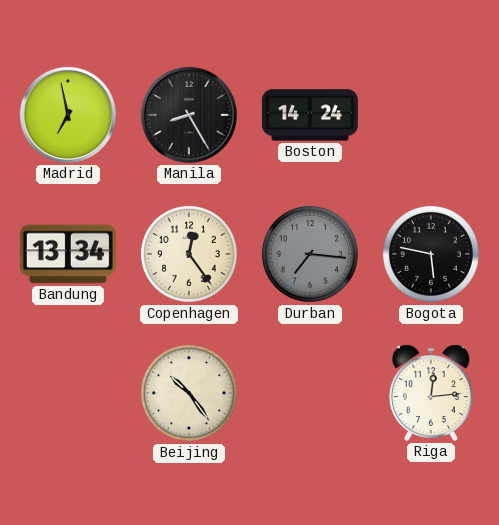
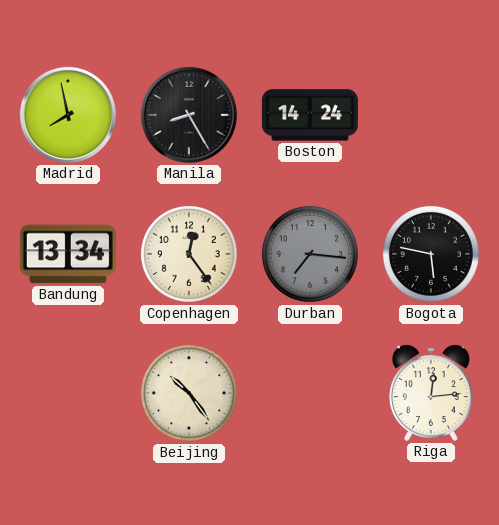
Madrid: 6:58 -> 7:58 (68, 115)
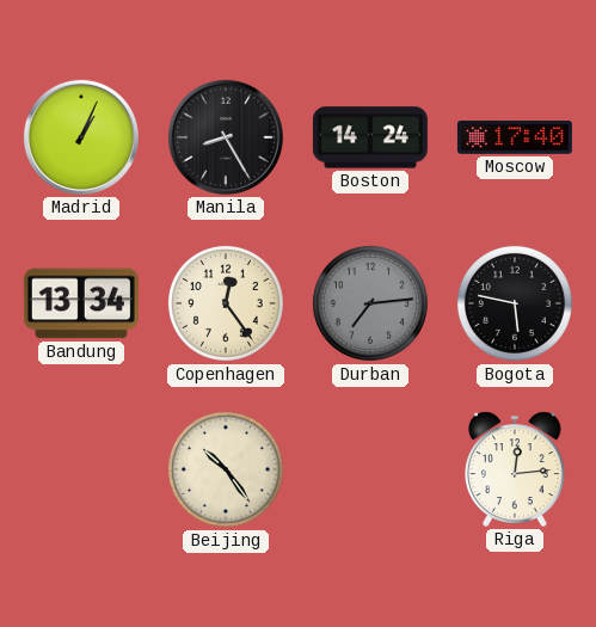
Madrid: 7:58 -> 1:04 (81, 137)
Moscow: none -> 17:40 (515, 139)
Durban: 7:16 -> 7:14 (370, 303)
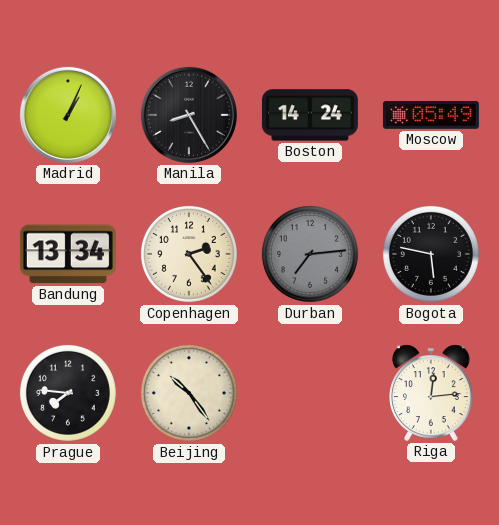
Moscow: 17:40 -> 05:49 (431, 116)
Copenhagen: 12:24 -> 2:24 (189, 254)
Prague: none -> 7:46 (68, 393)
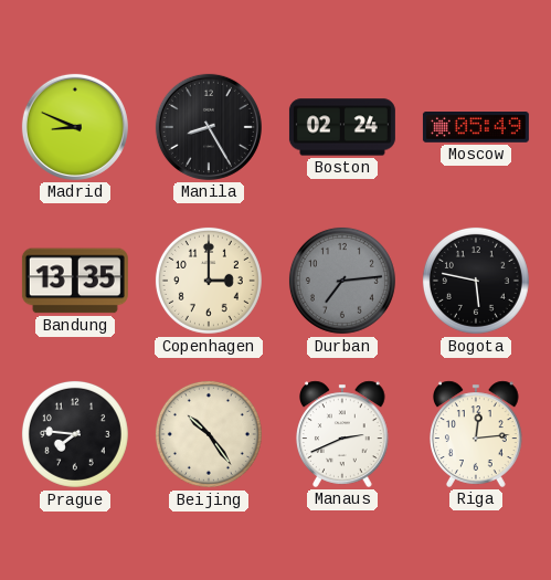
Madrid: 1:04 -> 8:49 (75, 127)
Boston: 14:24 -> 02:24 (342, 127)
Bandung: 13:34 -> 13:35 (75, 281)
Copenhagen: 2:24 -> 3:00 (209, 281)
Manaus: none -> 2:41 (343, 434)
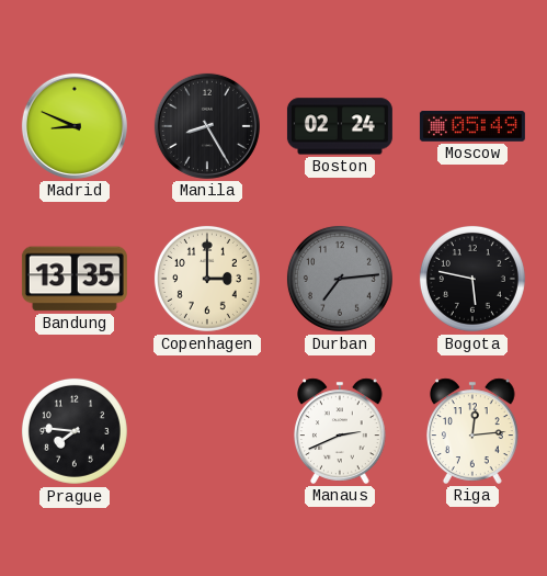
Beijing: 10:24 -> none (209, 434)
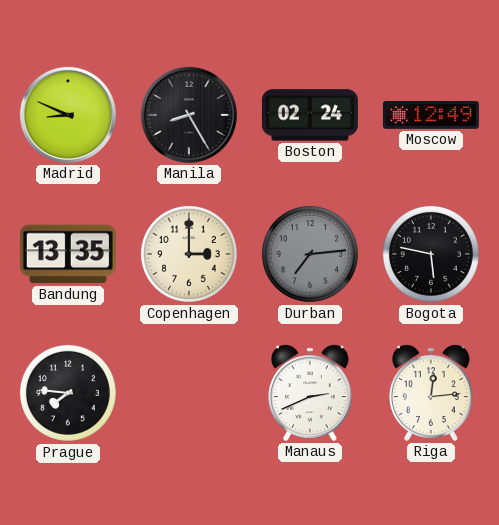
Moscow: 05:49 -> 12:49 (431, 116)
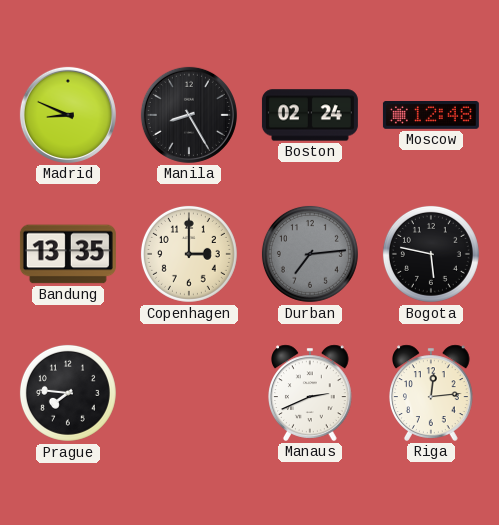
Moscow: 12:49 -> 12:48 (431, 116)
